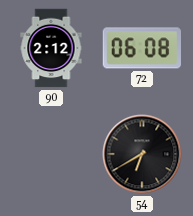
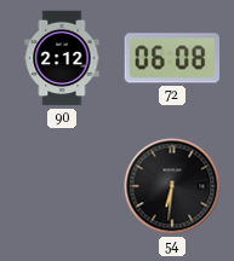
54: 6:40 -> 6:31 (172, 186)
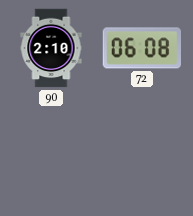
90: 2:12 -> 2:10 (51, 48)
54: 6:31 -> none (172, 186)
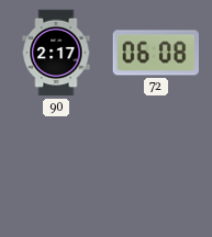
90: 2:10 -> 2:17 (56, 53)
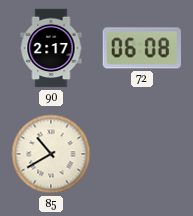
85: none -> 10:40 (51, 154)
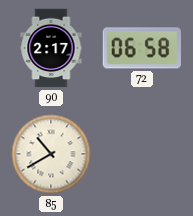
72: 06:08 -> 06:58 (141, 48)
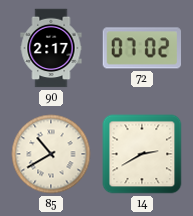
72: 06:58 -> 07:02 (141, 48)
14: none -> 2:40 (142, 154)
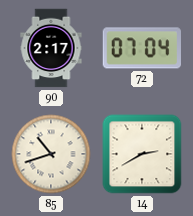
72: 07:02 -> 07:04 (141, 48)
85: 10:40 -> 10:42 (51, 154)
